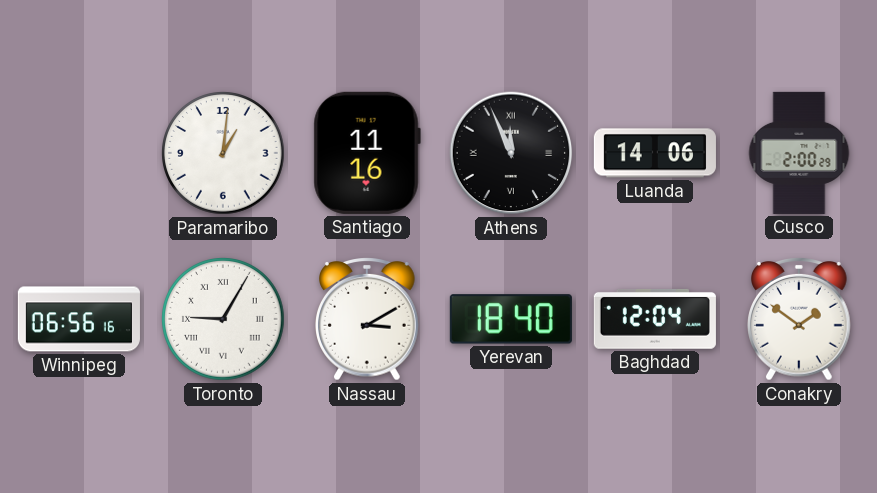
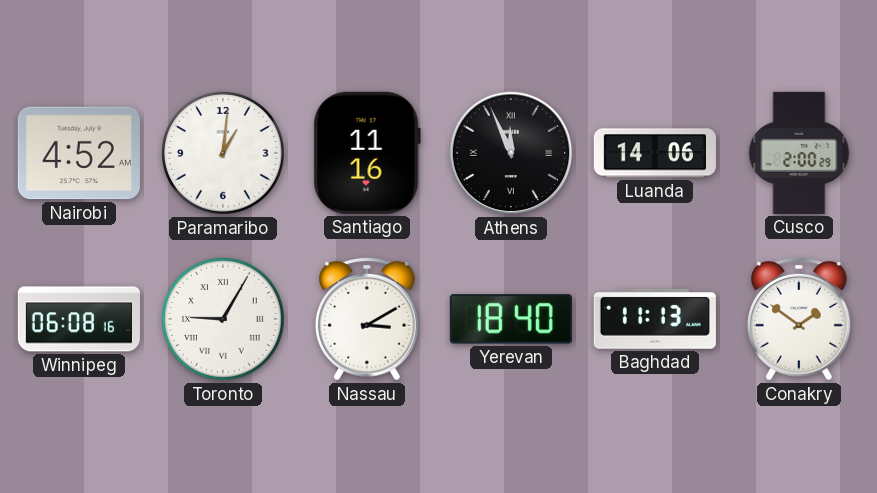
Nairobi: none -> 4:52 (79, 153)
Winnipeg: 06:56 -> 06:08 (79, 319)
Baghdad: 12:04 -> 11:13 (655, 319)
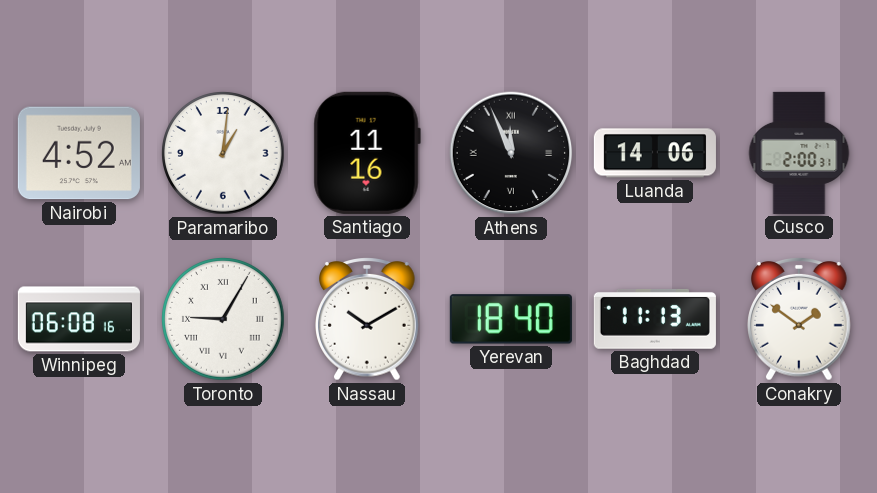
Cusco: 2:00:29 -> 2:00:31 (799, 153)
Nassau: 3:10 -> 10:10 (367, 320)
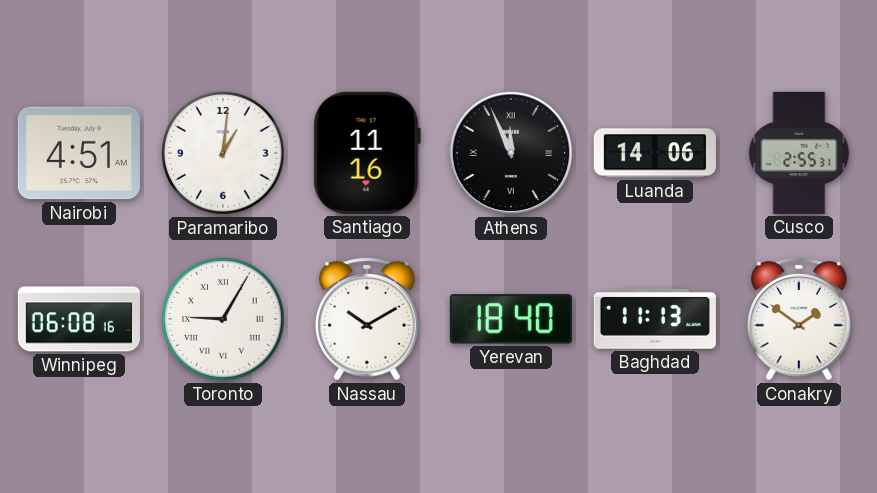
Nairobi: 4:52 -> 4:51 (79, 153)
Cusco: 2:00 -> 2:55 (799, 153)
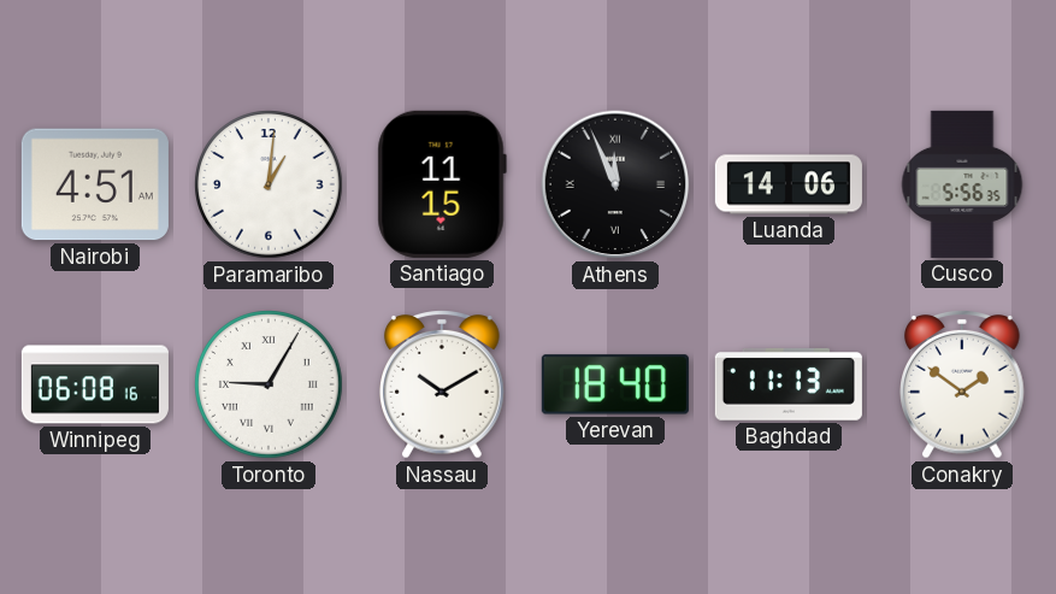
Santiago: 11:16 -> 11:15 (442, 184)
Cusco: 2:55 -> 5:56 (962, 184)
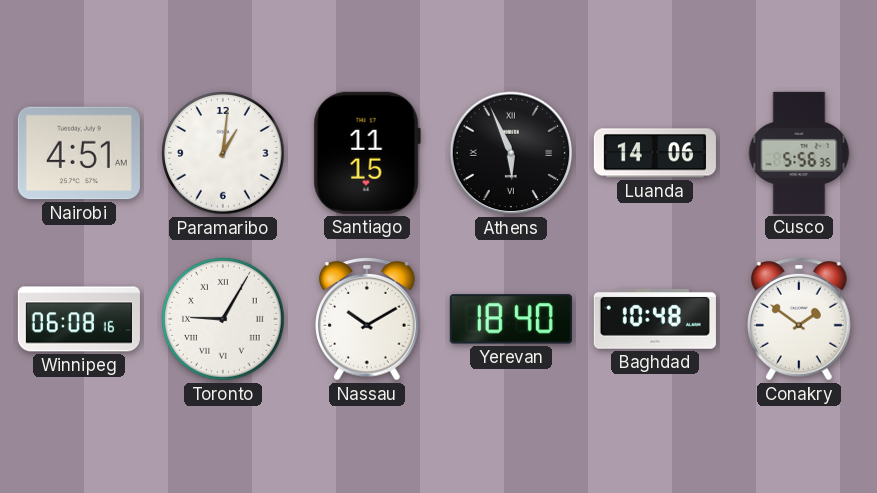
Athens: 11:56 -> 5:56 (511, 153)
Baghdad: 11:13 -> 10:48 (655, 319)
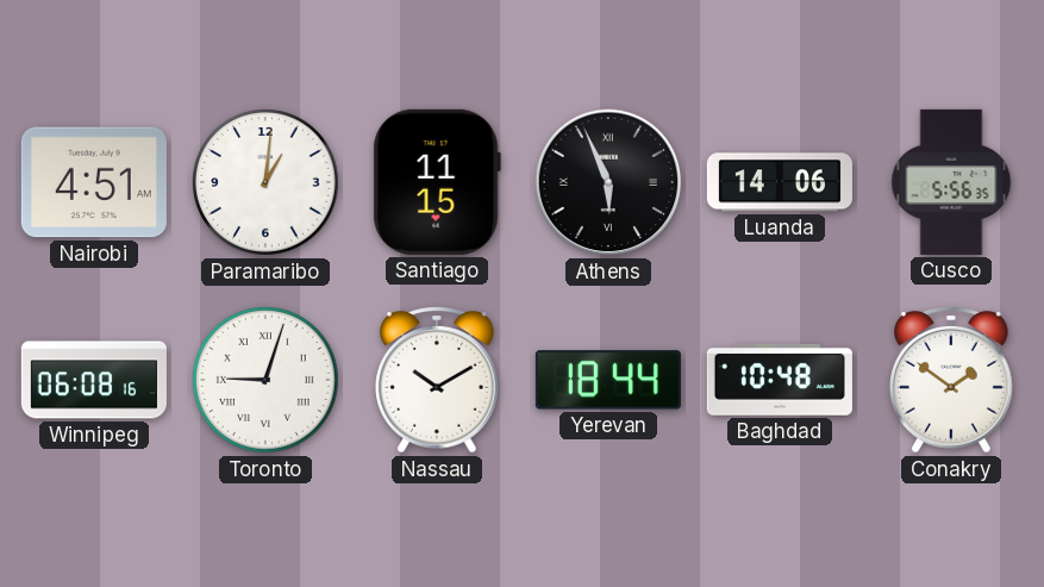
Toronto: 9:05 -> 9:03 (265, 380)
Yerevan: 18:40 -> 18:44 (608, 380)
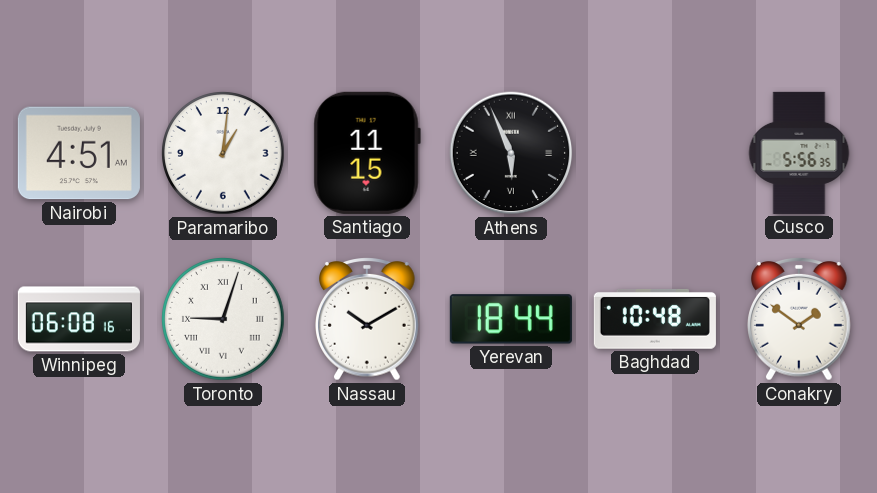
Luanda: 14:06 -> none (780, 182)
